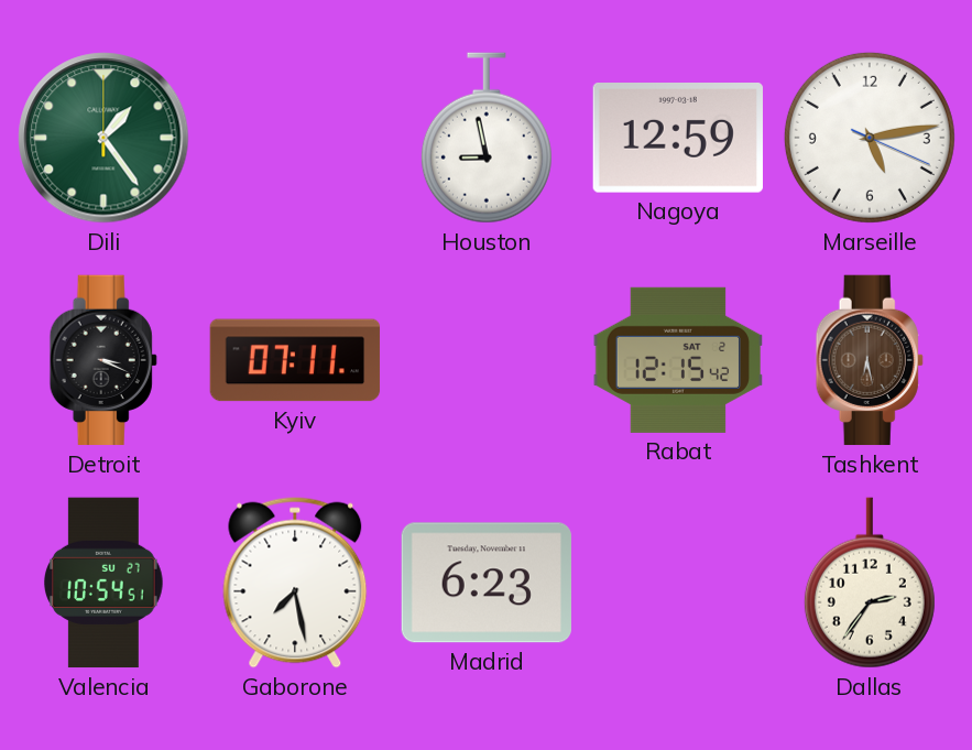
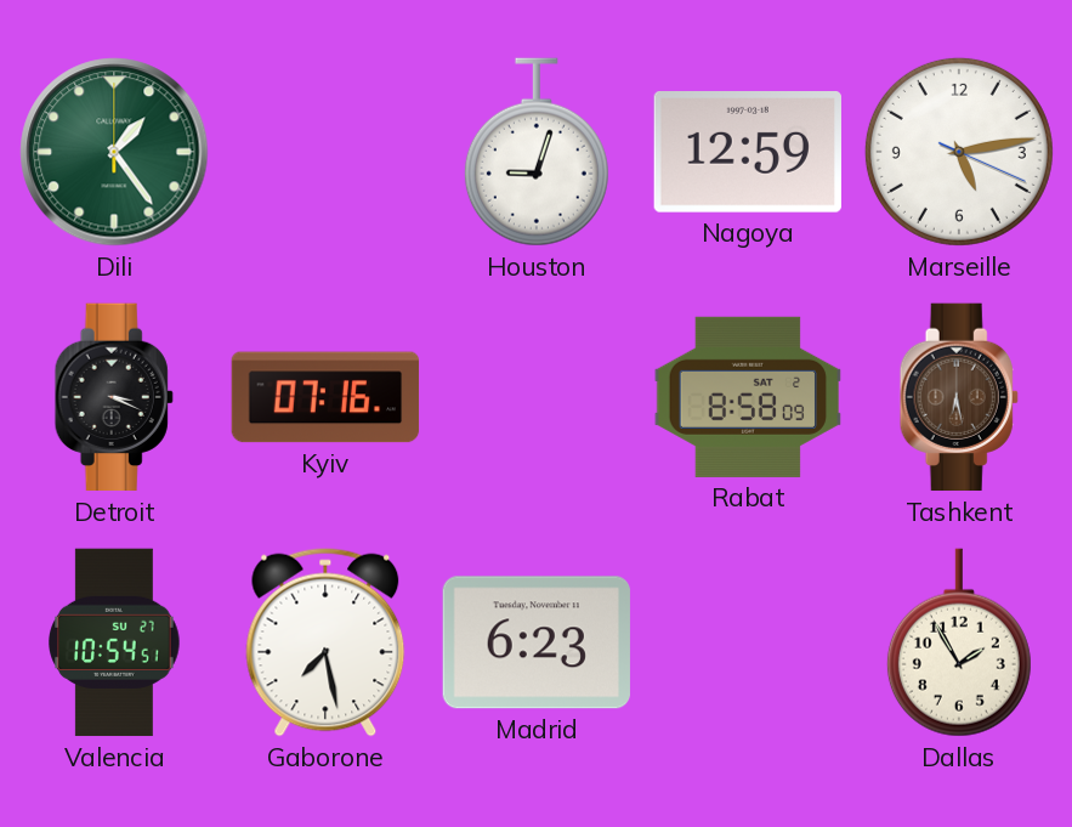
Houston: 8:58 -> 9:03 (537, 152)
Kyiv: 07:11 -> 07:16 (325, 397)
Rabat: 12:15 -> 8:58 (747, 397)
Dallas: 2:36 -> 1:55 (959, 642)
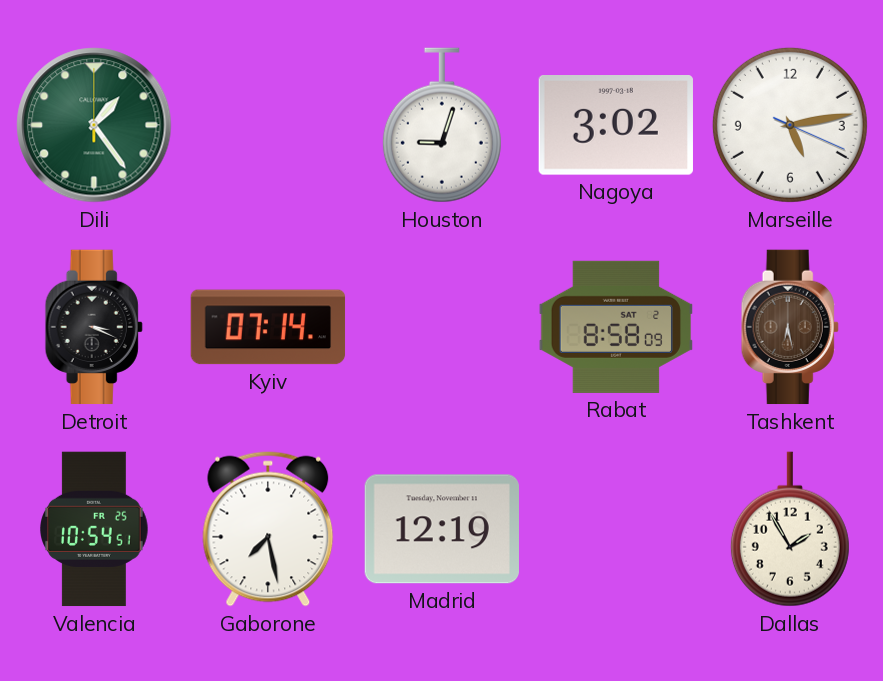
Nagoya: 12:59 -> 3:02 (616, 126)
Kyiv: 07:16 -> 07:14 (268, 327)
Valencia date: SU 27 -> FR 25 (94, 529)
Madrid: 6:23 -> 12:19 (442, 529)
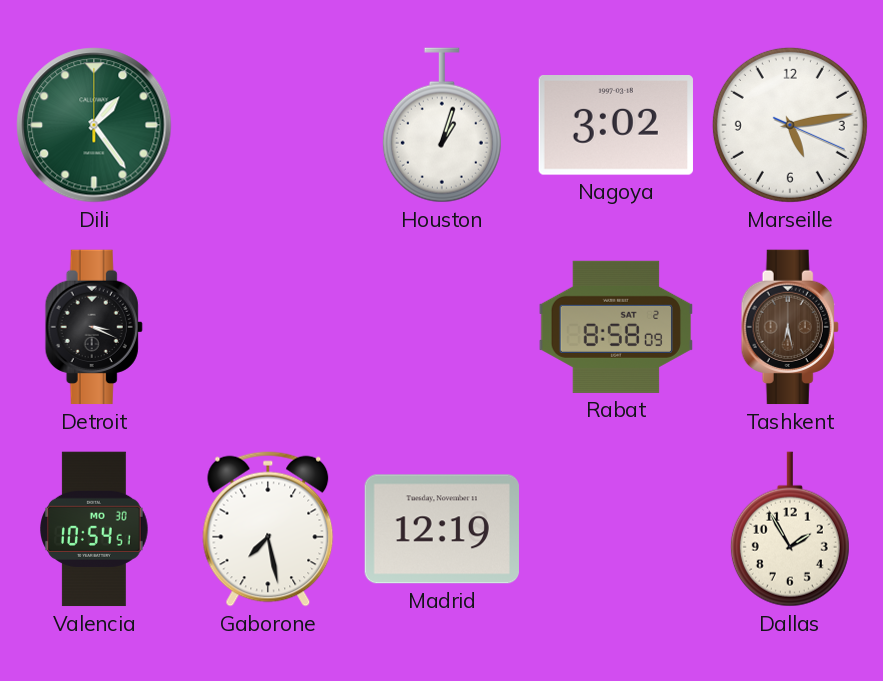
Houston: 9:03 -> 1:03 (442, 125)
Kyiv: 07:14 -> none (268, 327)
Valencia date: FR 25 -> MO 30 (94, 529)
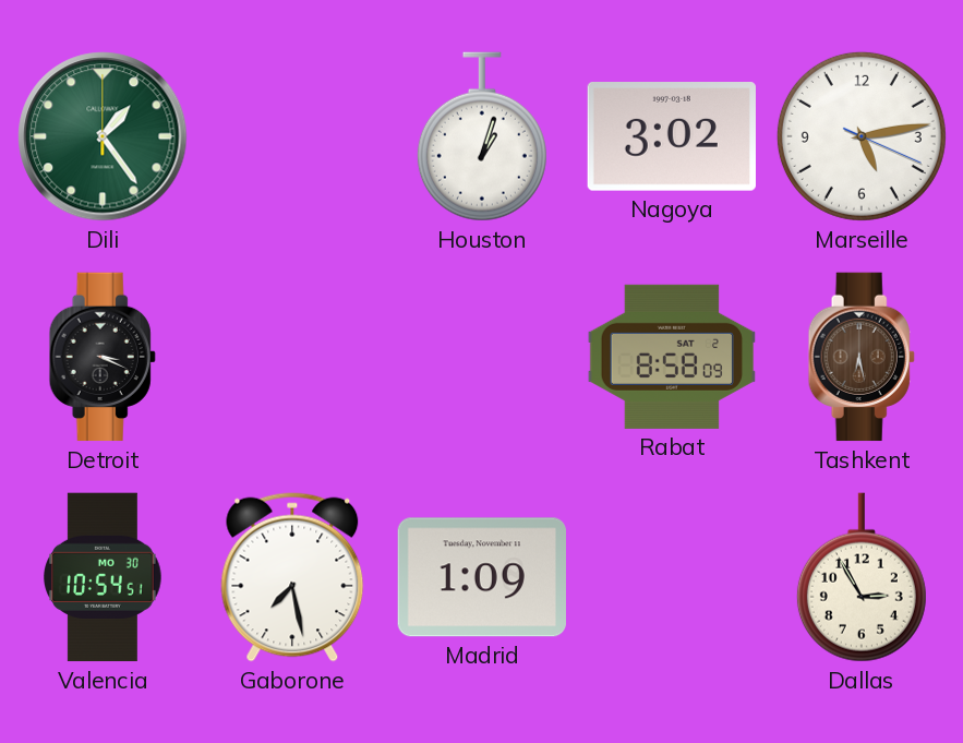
Madrid: 12:19 -> 1:09 (482, 577)
Dallas: 1:55 -> 2:55 (862, 577)
